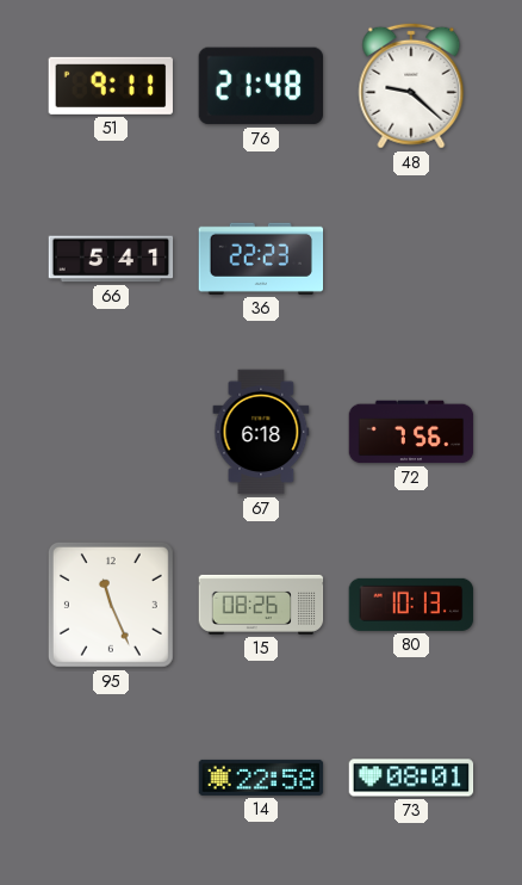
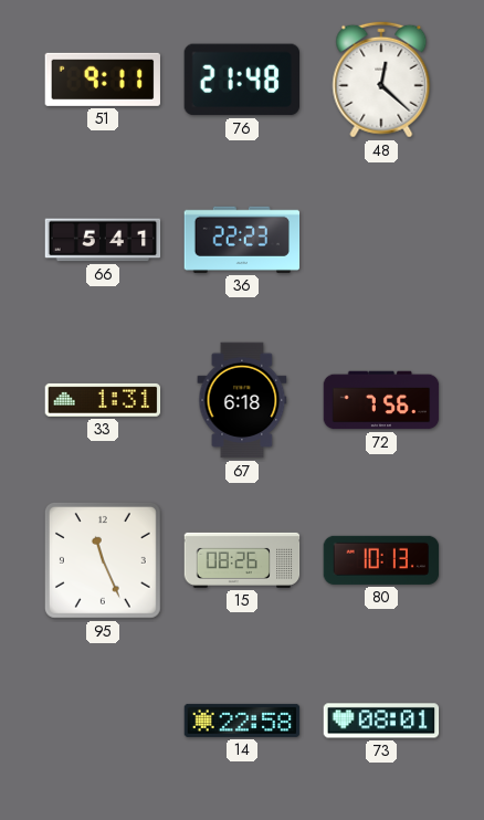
48: 9:22 -> 12:22 (381, 80)
33: none -> 1:31 (103, 400)
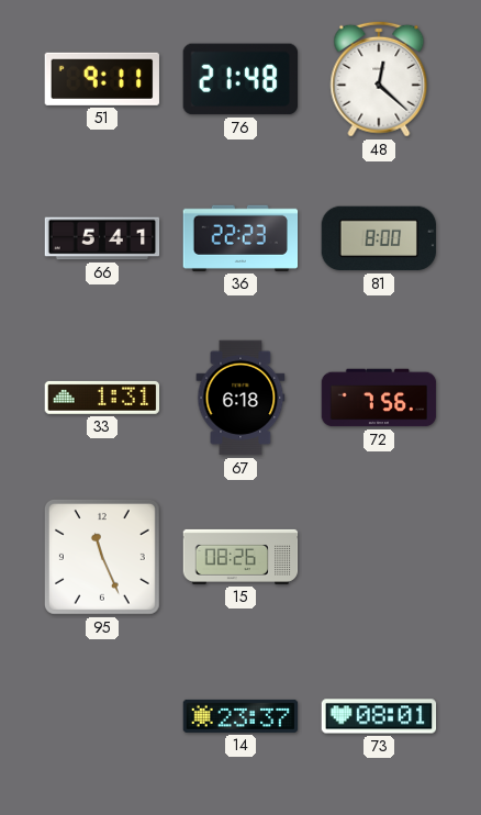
81: none -> 8:00 (379, 238)
80: 10:13 -> none (381, 560)
14: 22:58 -> 23:37 (240, 716)
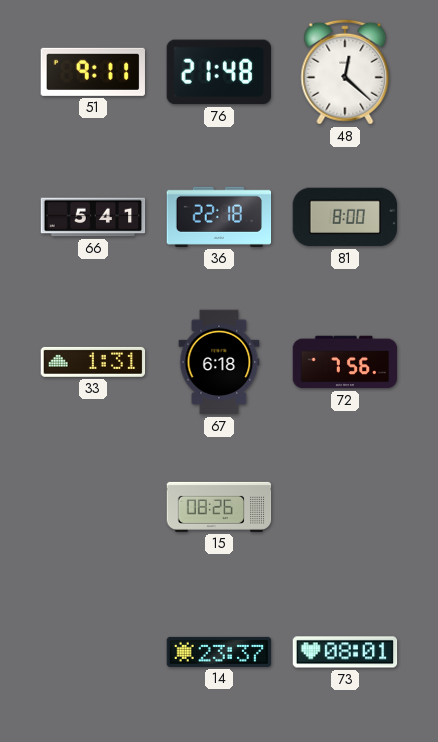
36: 22:23 -> 22:18 (219, 217)
95: 11:26 -> none (102, 557)
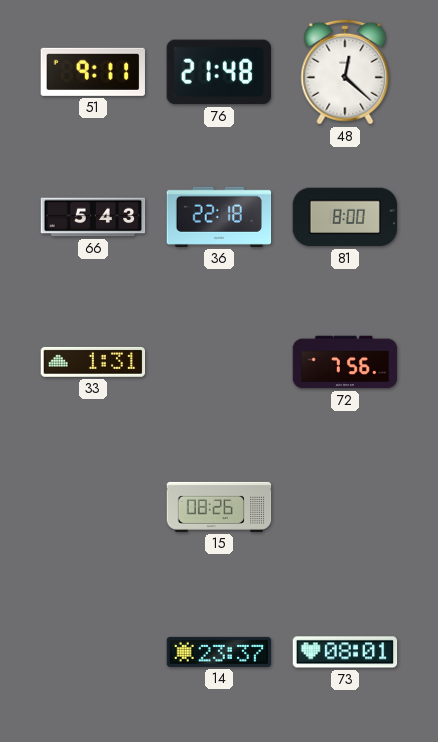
66: 5:41 -> 5:43 (93, 217)
67: 6:18 -> none (219, 362)
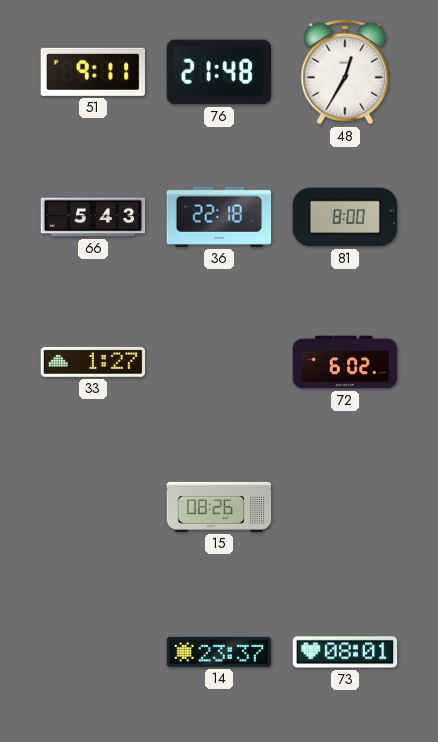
48: 12:22 -> 12:35 (345, 72)
33: 1:31 -> 1:27 (93, 362)
72: 7:56 -> 6:02 (345, 362)
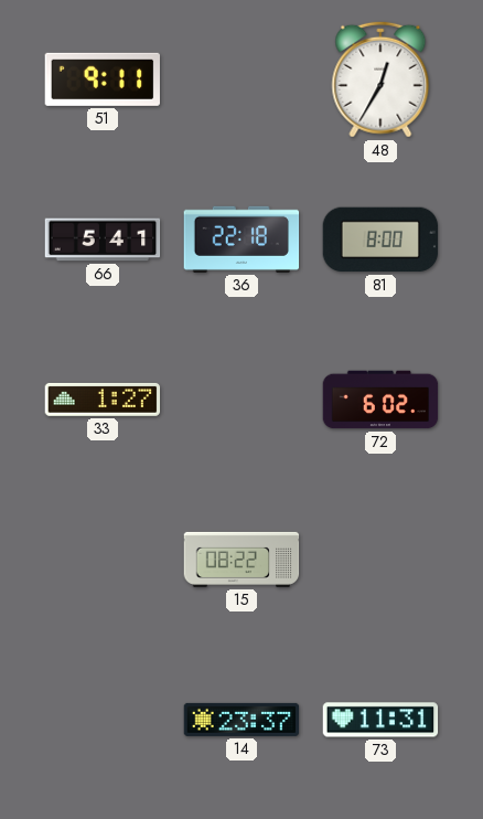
76: 21:48 -> none (218, 72)
66: 5:43 -> 5:41 (103, 240)
15: 08:26 -> 08:22 (241, 560)
73: 08:01 -> 11:31 (380, 720)
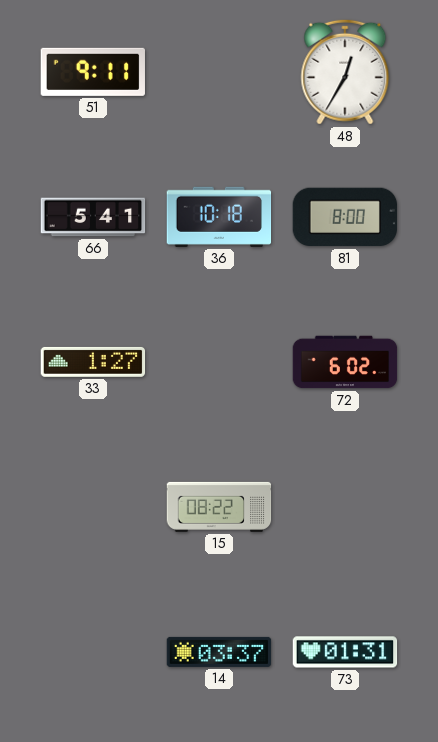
36: 22:18 -> 10:18 (219, 217)
14: 23:37 -> 03:37 (219, 652)
73: 11:31 -> 01:31 (345, 652)
